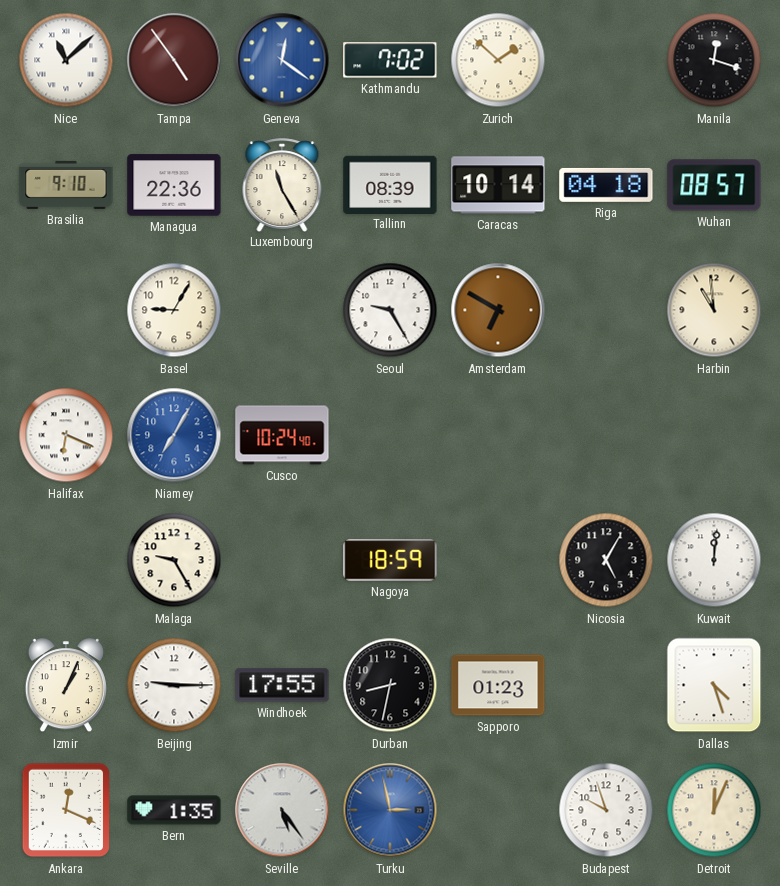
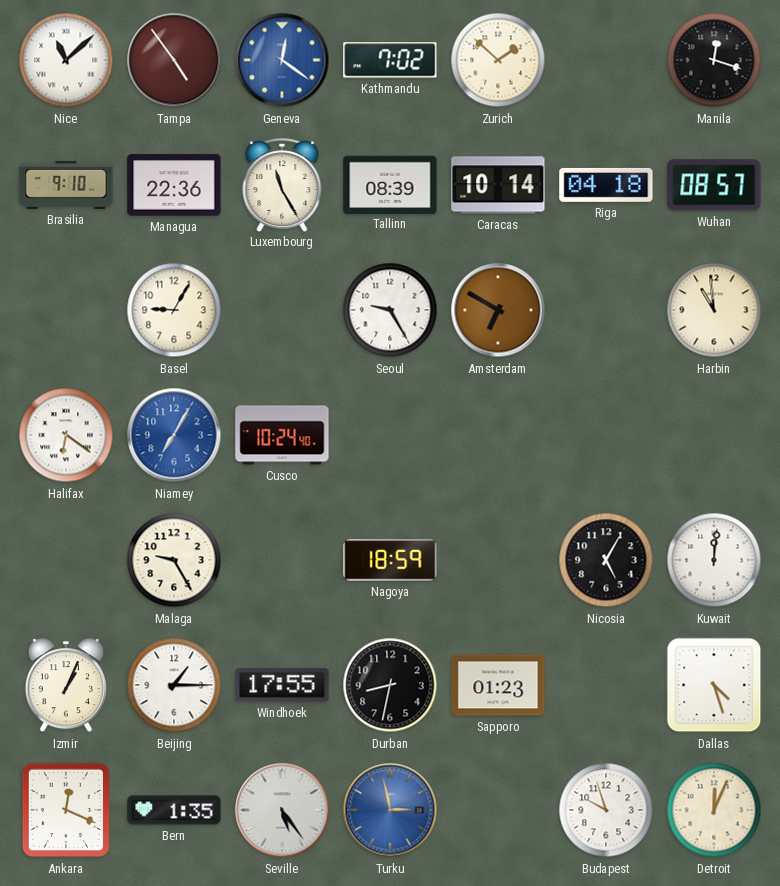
Halifax: 6:19 -> 6:21 (66, 435)
Beijing: 9:15 -> 1:15 (174, 685)
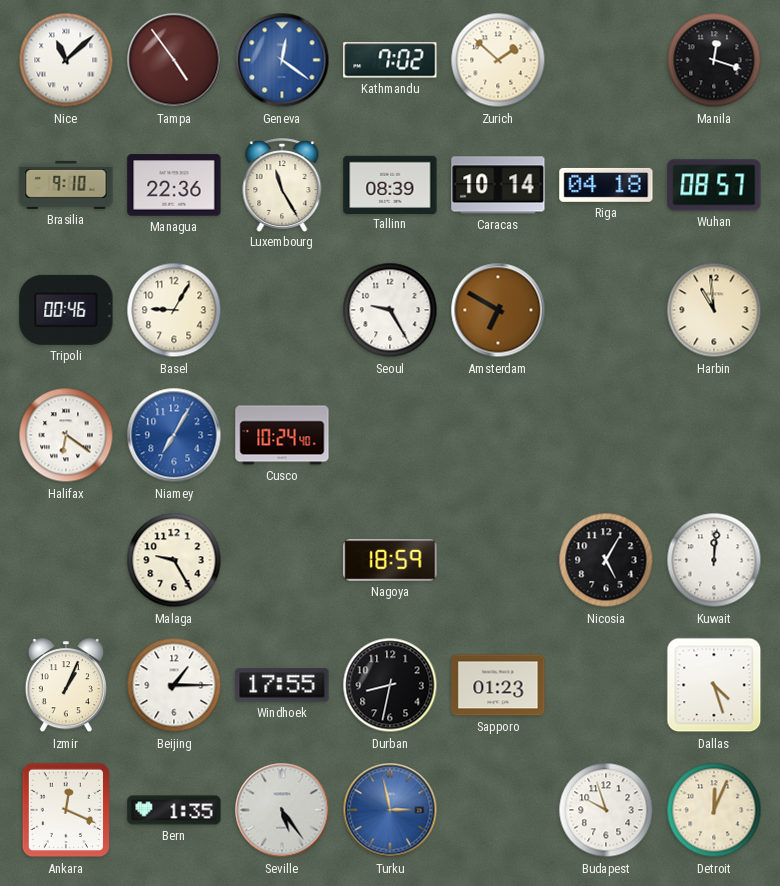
Tripoli: none -> 00:46 (66, 310)
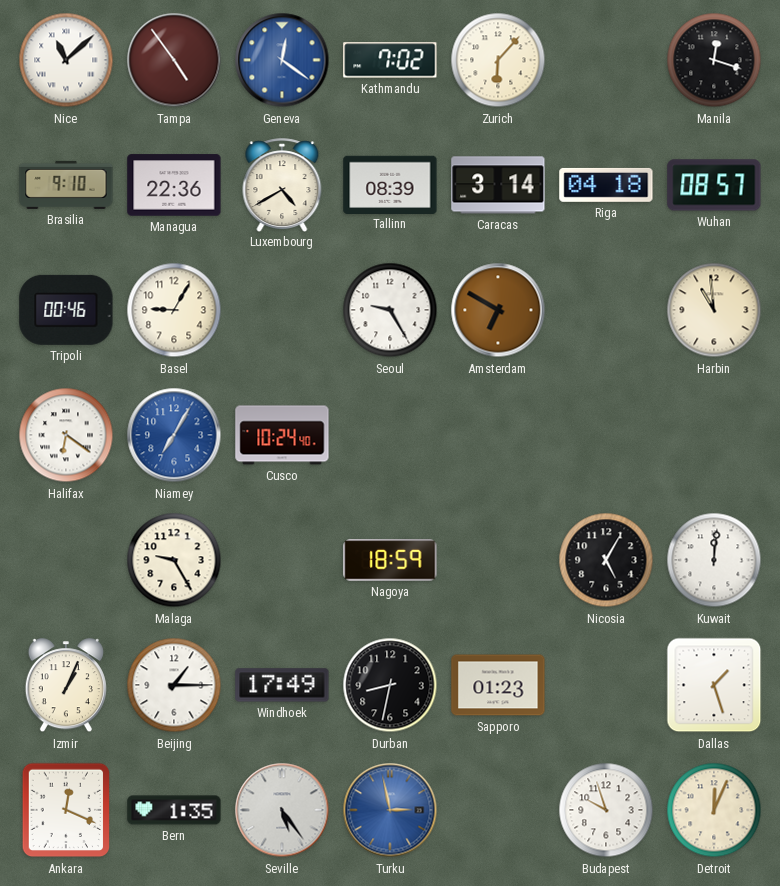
Zurich: 1:52 -> 6:07 (498, 60)
Luxembourg: 11:25 -> 4:40 (282, 185)
Caracas: 10:14 -> 3:14 (498, 185)
Windhoek: 17:55 -> 17:49 (282, 685)
Dallas: 4:27 -> 1:27 (714, 685)
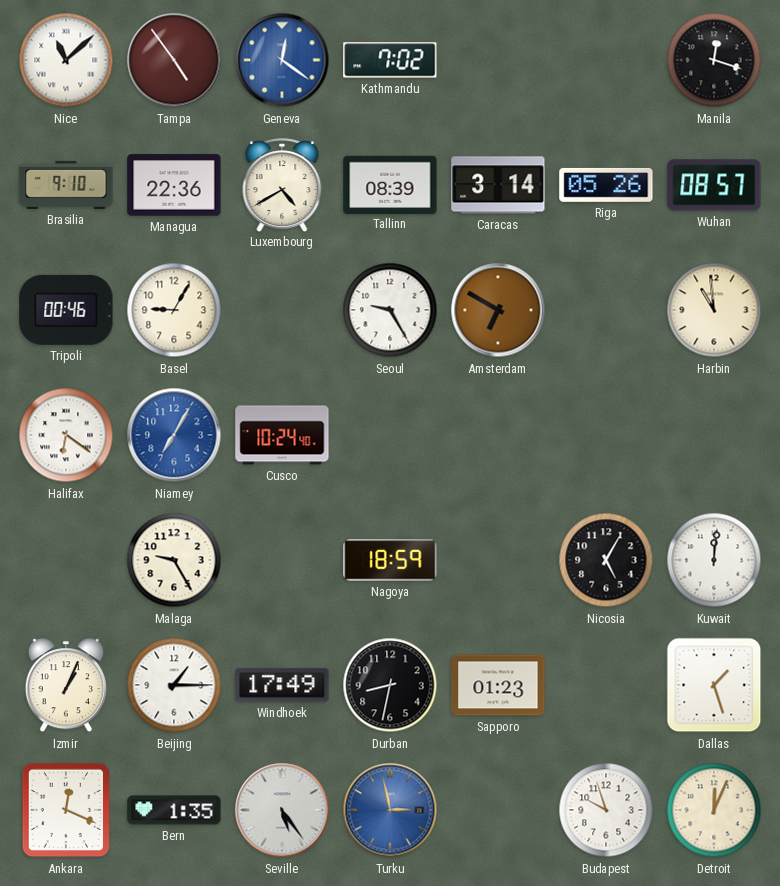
Zurich: 6:07 -> none (498, 60)
Riga: 04:18 -> 05:26 (606, 185)
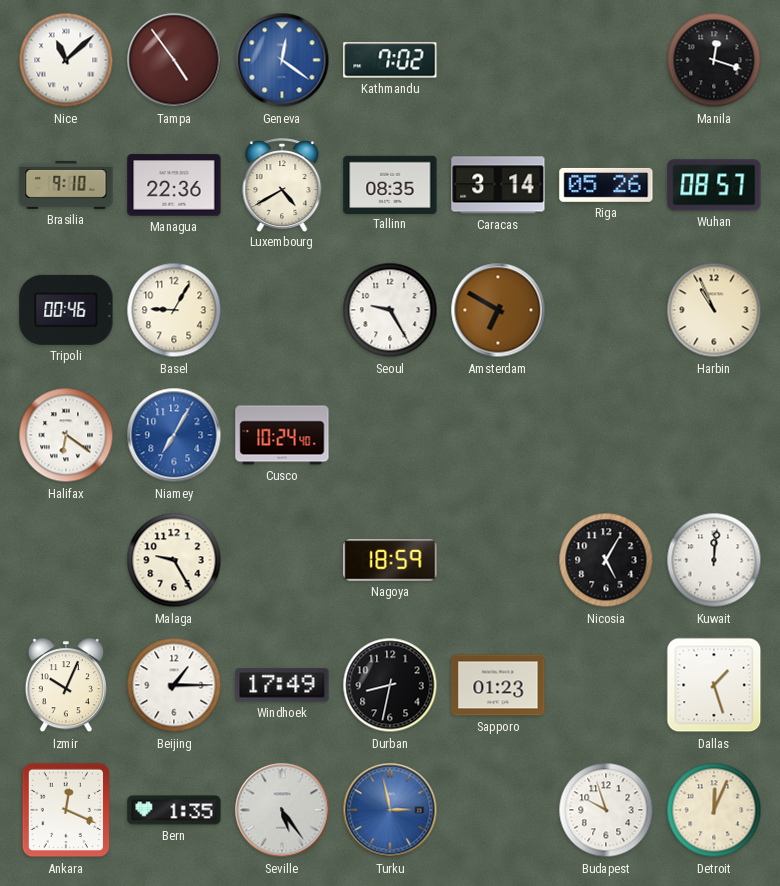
Tallinn: 08:39 -> 08:35 (390, 184)
Harbin: 10:59 -> 10:56 (714, 310)
Izmir: 1:04 -> 10:04 (66, 686)
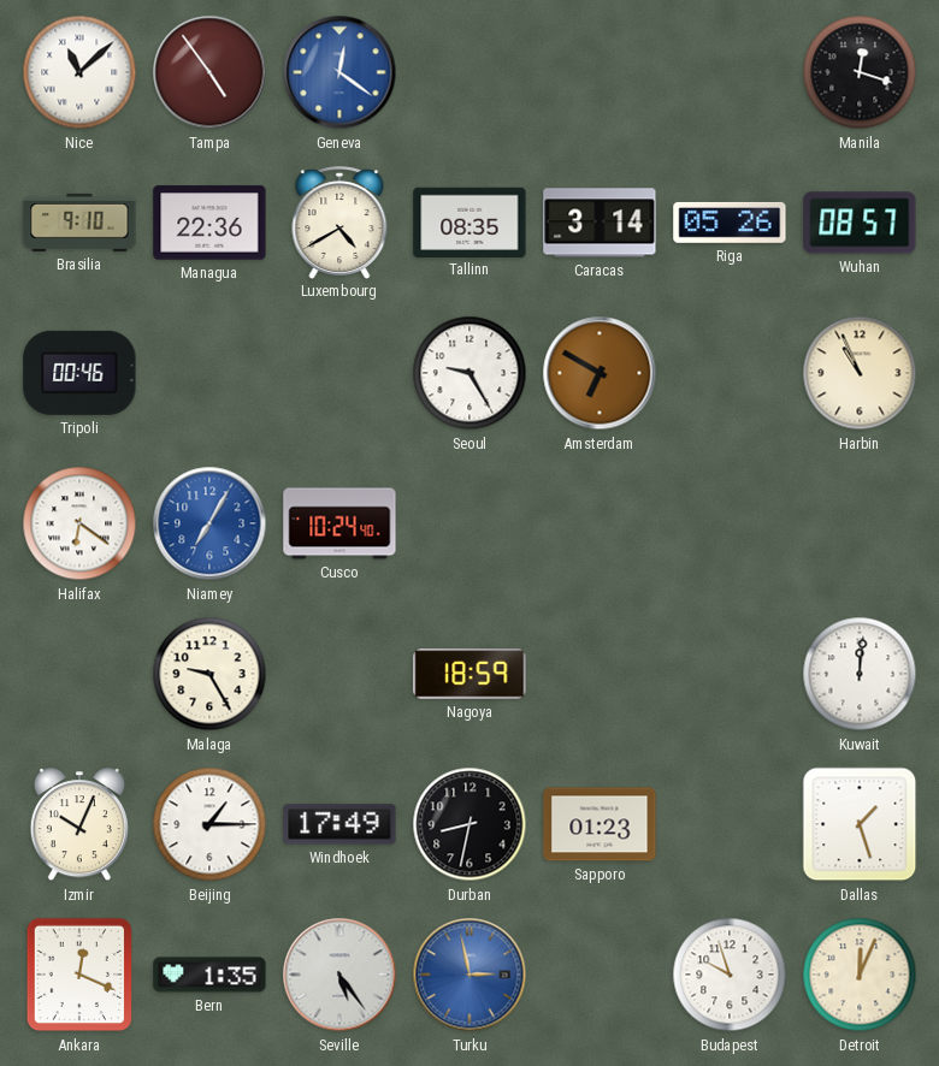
Kathmandu: 7:02 -> none (390, 60)
Basel: 9:05 -> none (174, 310)
Nicosia: 5:05 -> none (606, 560)
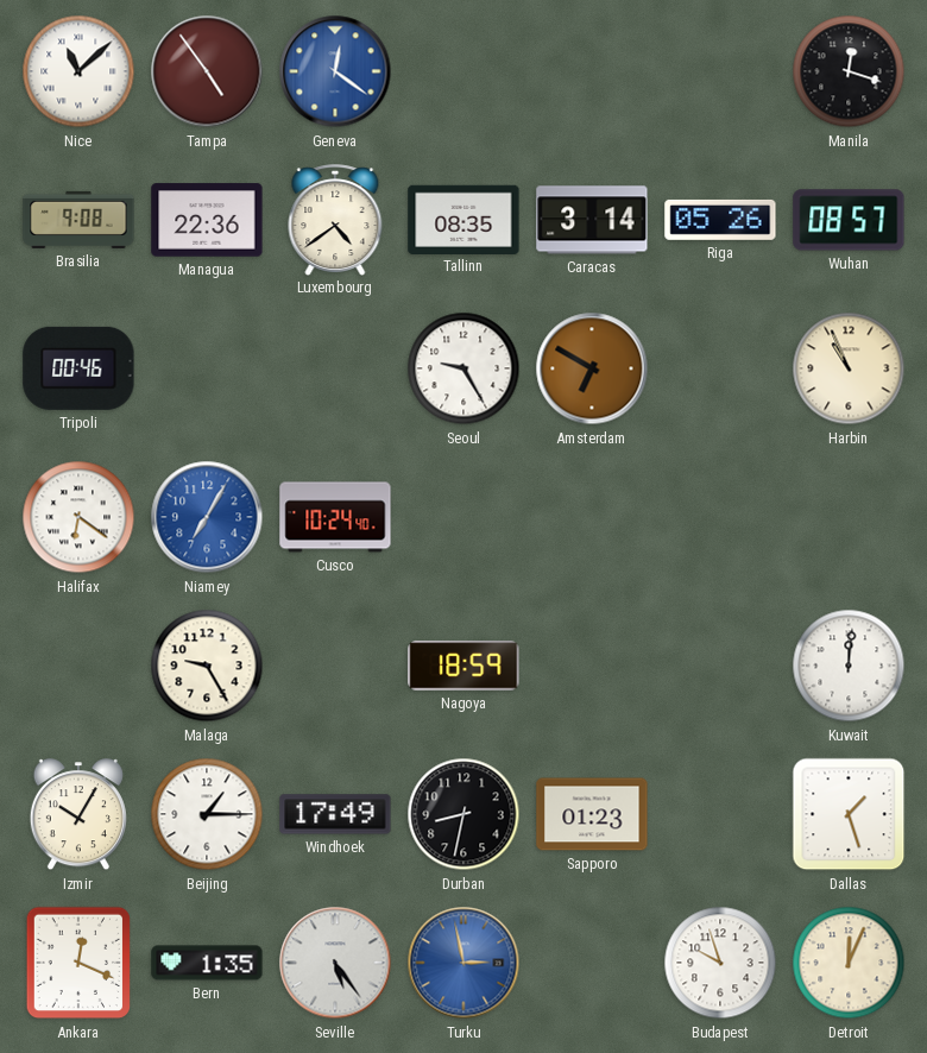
Brasilia: 9:10 -> 9:08 (78, 220)
Luxembourg: 4:40 -> 4:39 (335, 220)
Izmir: 10:04 -> 10:05 (78, 815)
